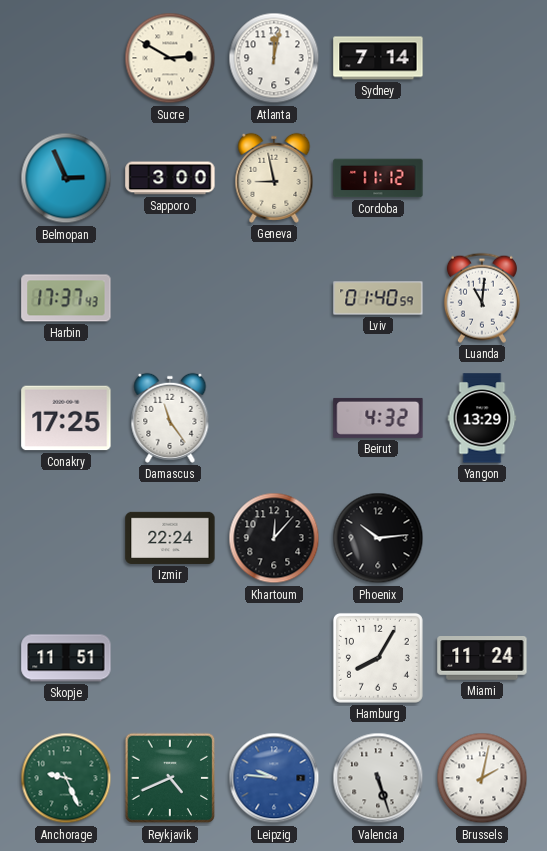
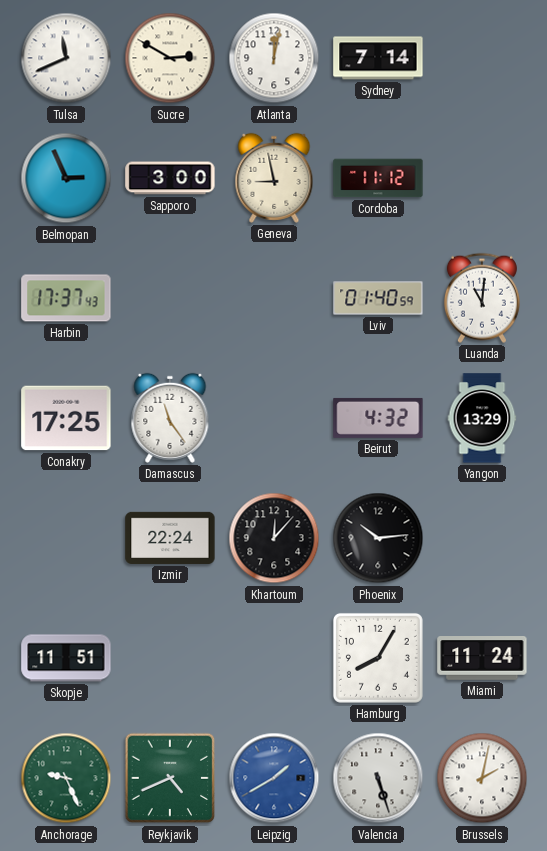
Tulsa: none -> 11:41 (66, 58)
Leipzig: 9:46 -> 1:40 (274, 778)
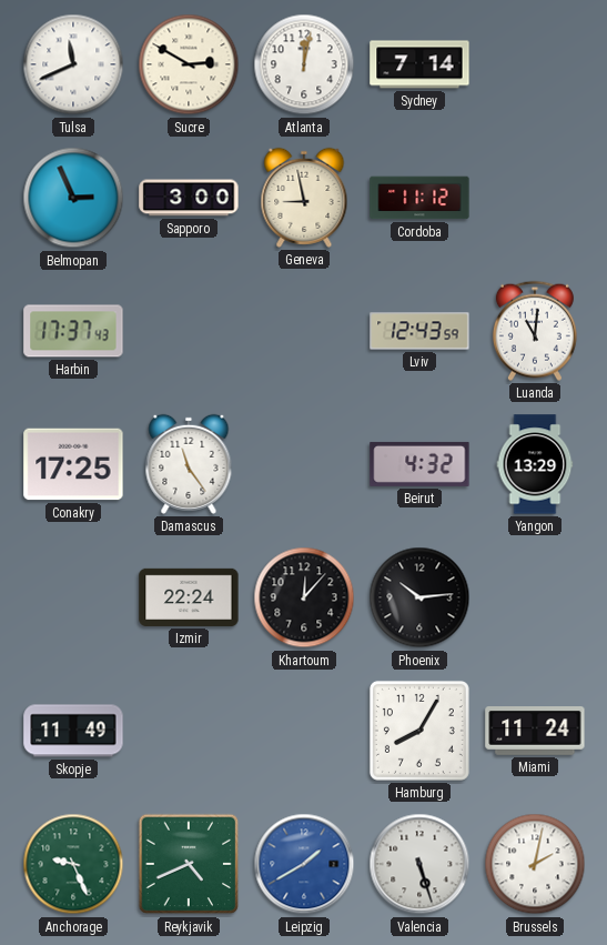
Lviv: 01:40 -> 12:43 (419, 331)
Skopje: 11:51 -> 11:49 (73, 731)
